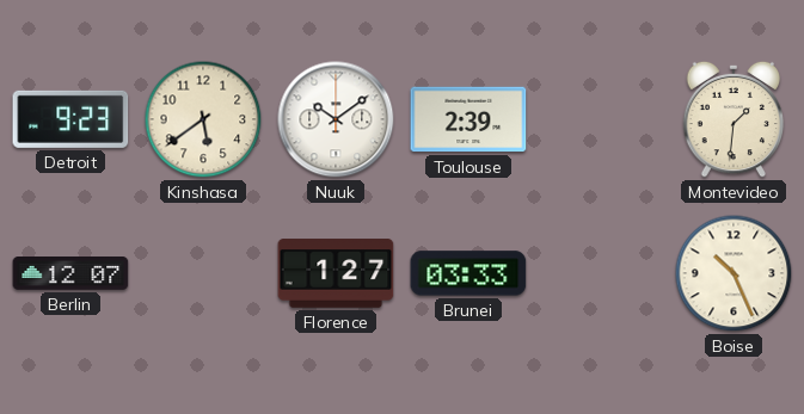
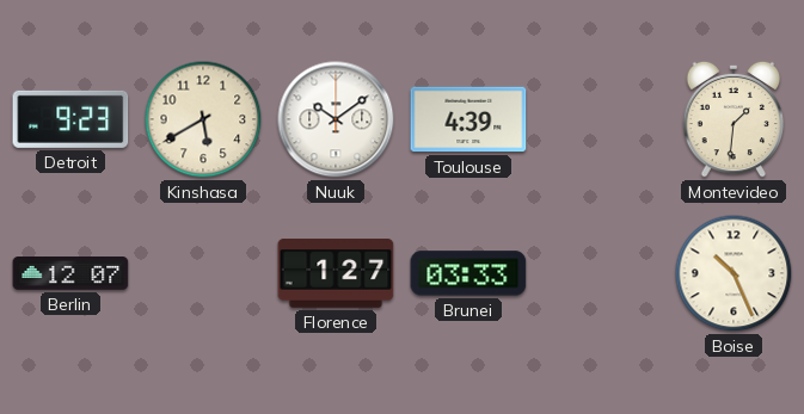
Kinshasa: 5:39 -> 5:40 (203, 119)
Toulouse: 2:39 -> 4:39 (468, 119)
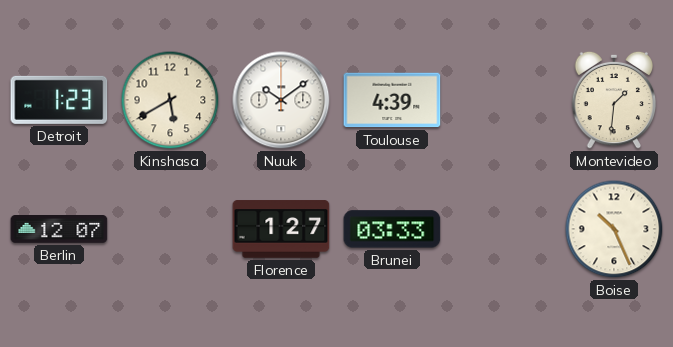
Detroit: 9:23 -> 1:23 (59, 100)
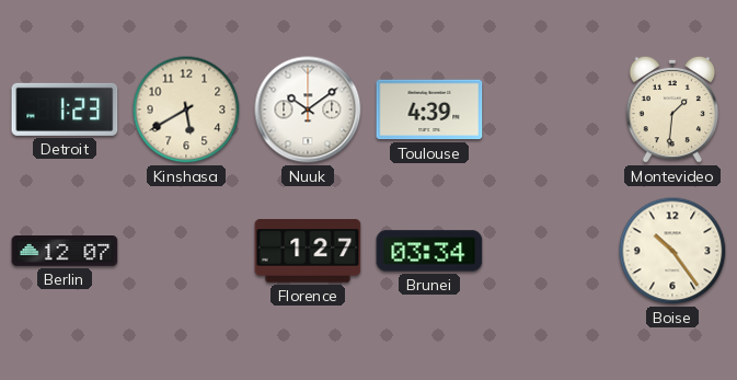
Brunei: 03:33 -> 03:34 (429, 251)
Boise: 10:26 -> 10:24 (672, 251)
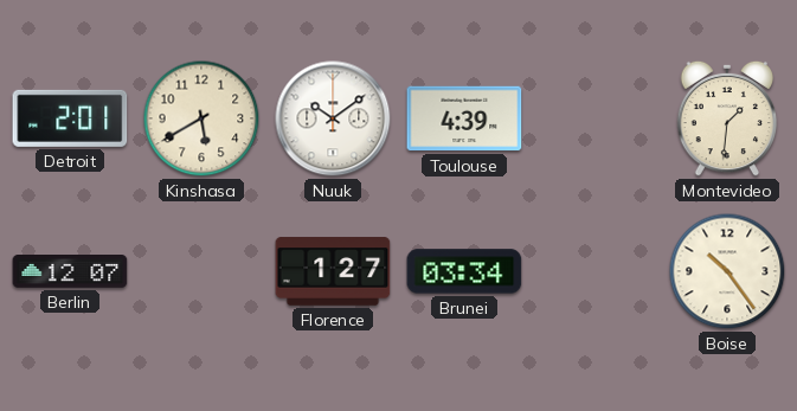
Detroit: 1:23 -> 2:01 (70, 118)
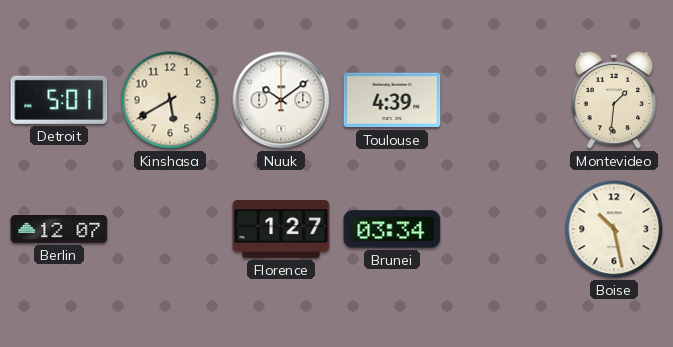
Detroit: 2:01 -> 5:01 (59, 100)
Boise: 10:24 -> 10:28 (614, 229)
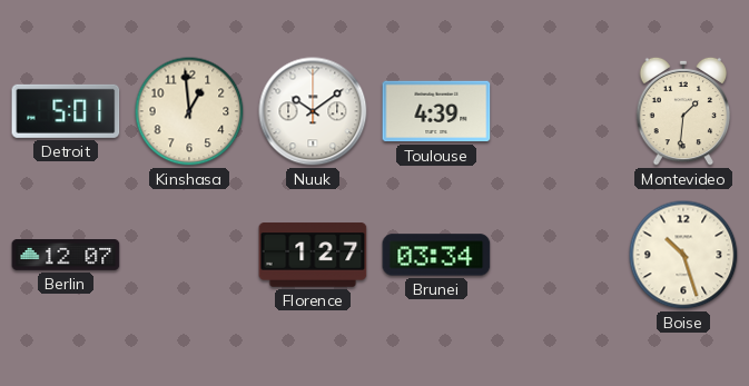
Kinshasa: 5:40 -> 12:59 (189, 111)
Boise: 10:28 -> 10:27 (683, 255)
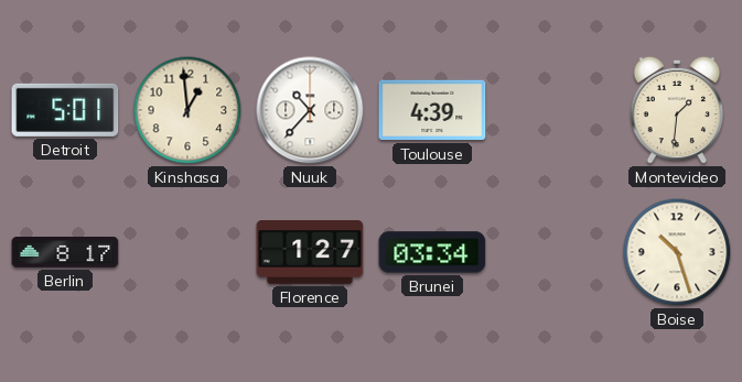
Nuuk: 10:09 -> 10:37 (310, 110)
Berlin: 12:07 -> 8:17 (65, 253)
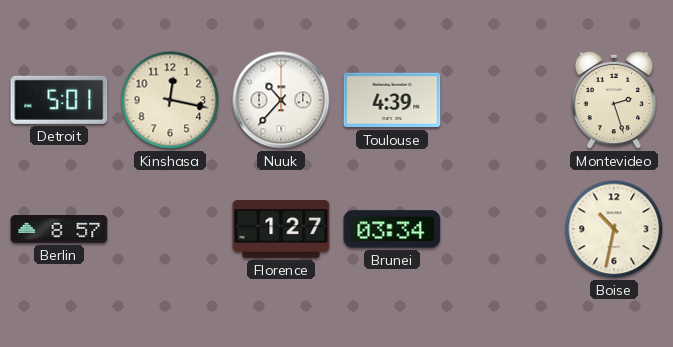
Kinshasa: 12:59 -> 12:17 (170, 100)
Montevideo: 1:31 -> 2:27 (614, 100)
Berlin: 8:17 -> 8:57 (59, 230)
Boise: 10:27 -> 10:32 (614, 229)
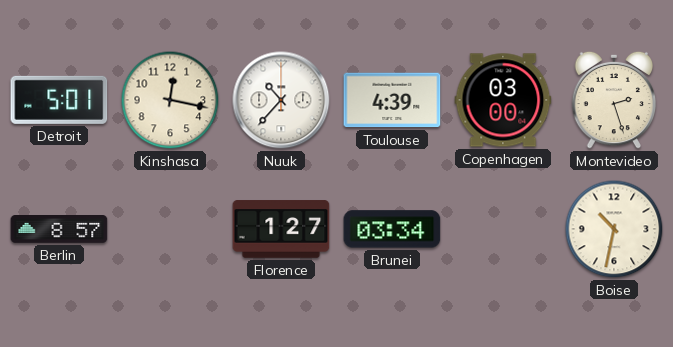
Copenhagen: none -> 03:00 (503, 100)
